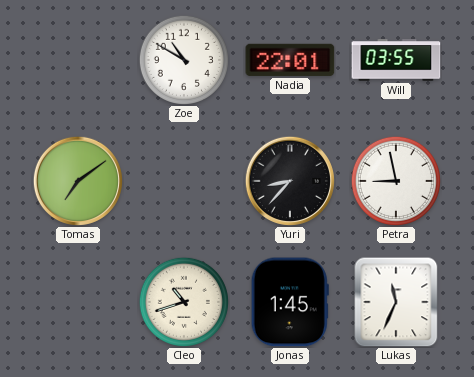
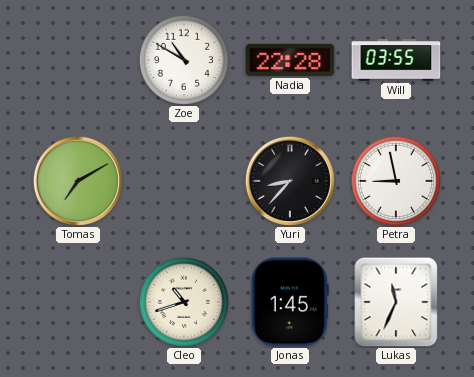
Nadia: 22:01 -> 22:28 (290, 60)
Tomas: 7:09 -> 7:10 (78, 181)
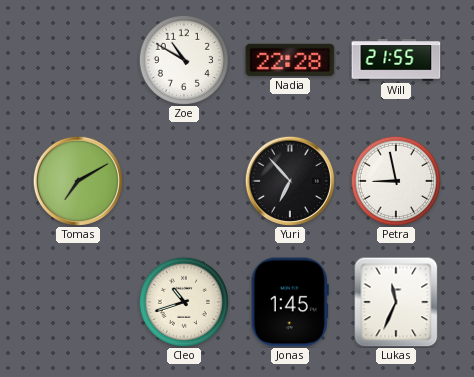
Will: 03:55 -> 21:55 (396, 60)
Yuri: 8:37 -> 6:53 (290, 181)
